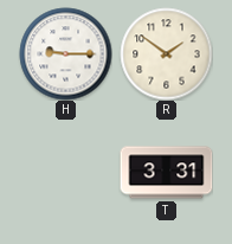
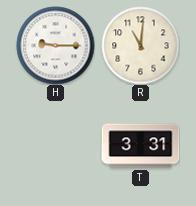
R: 1:51 -> 11:01 (140, 45)
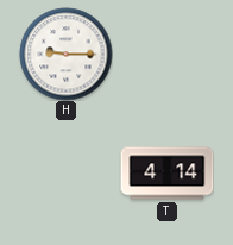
R: 11:01 -> none (140, 45)
T: 3:31 -> 4:14 (166, 174)
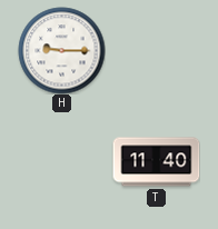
T: 4:14 -> 11:40 (156, 162)
